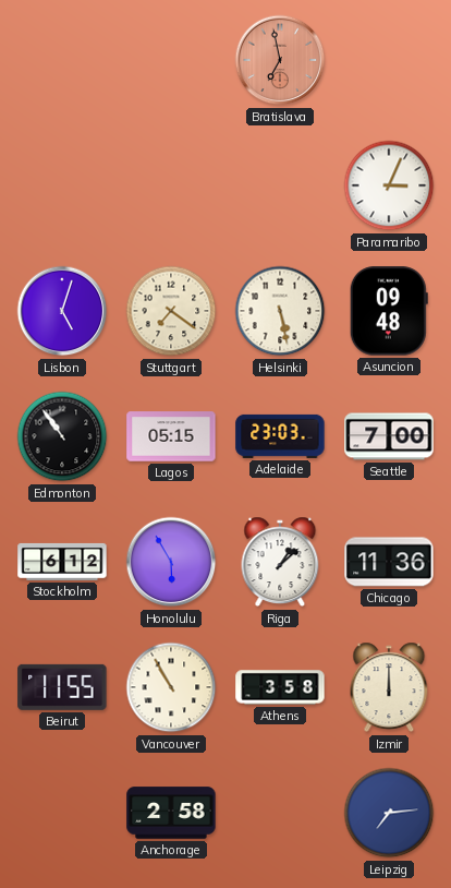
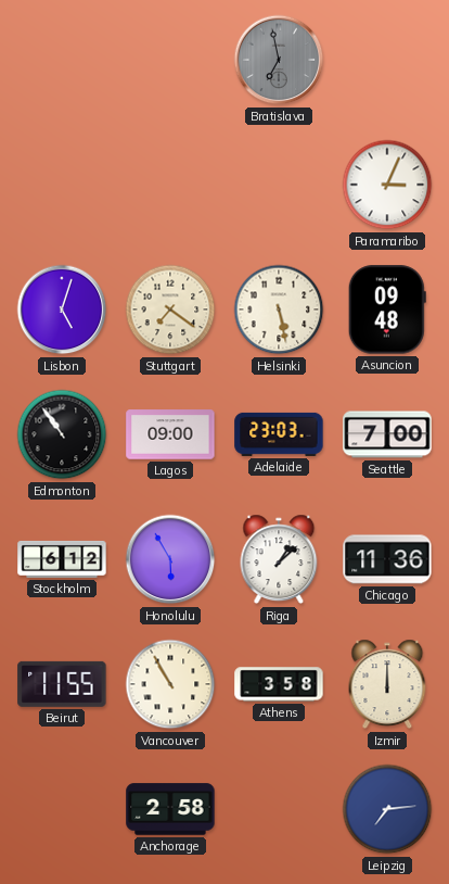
Bratislava dial: salmon -> grey (279, 60)
Lagos: 05:15 -> 09:00 (170, 434)
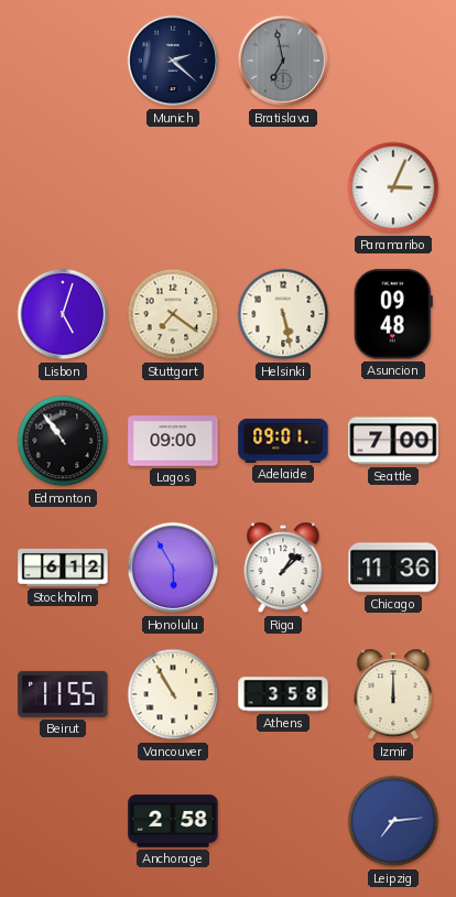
Munich: none -> 2:22 (173, 61)
Adelaide: 23:03 -> 09:01 (283, 441)
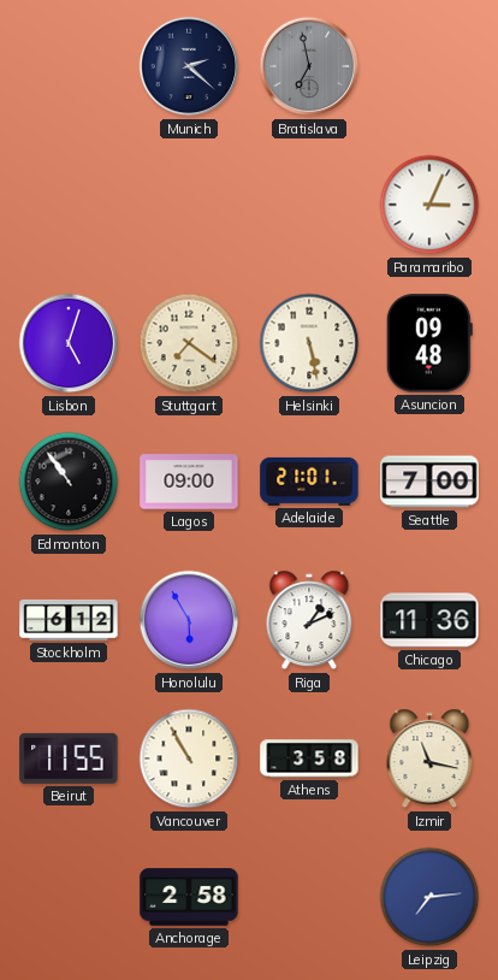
Adelaide: 09:01 -> 21:01 (309, 482)
Riga: 1:08 -> 1:11 (309, 620)
Izmir: 12:00 -> 11:17 (429, 758)
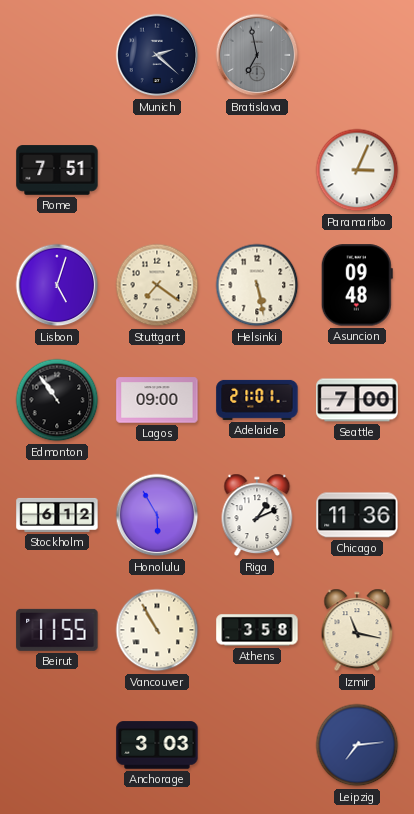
Rome: none -> 7:51 (57, 170)
Anchorage: 2:58 -> 3:03 (157, 745)
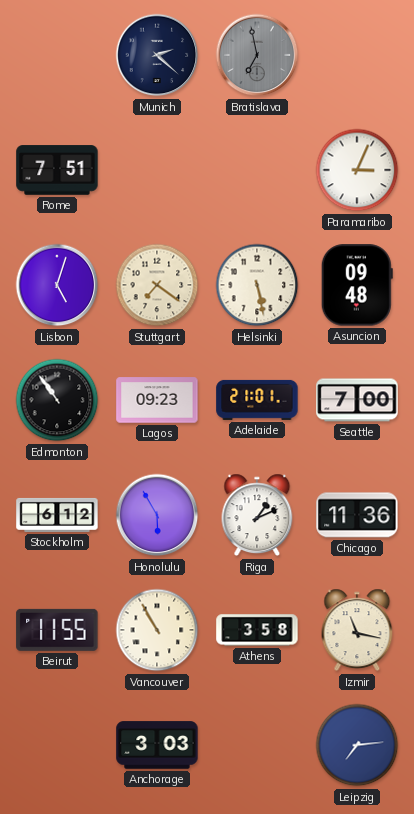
Lagos: 09:00 -> 09:23 (157, 400)
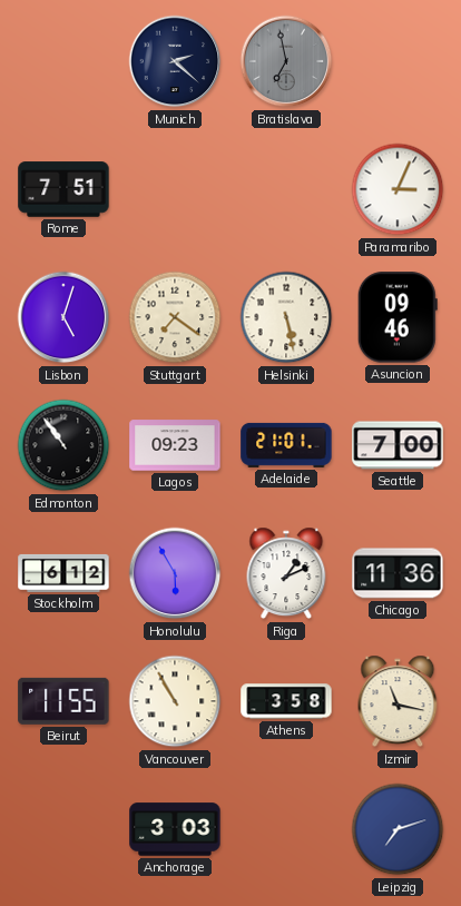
Asuncion: 09:48 -> 09:46 (398, 317)
Leipzig: 7:14 -> 7:12 (398, 829)
